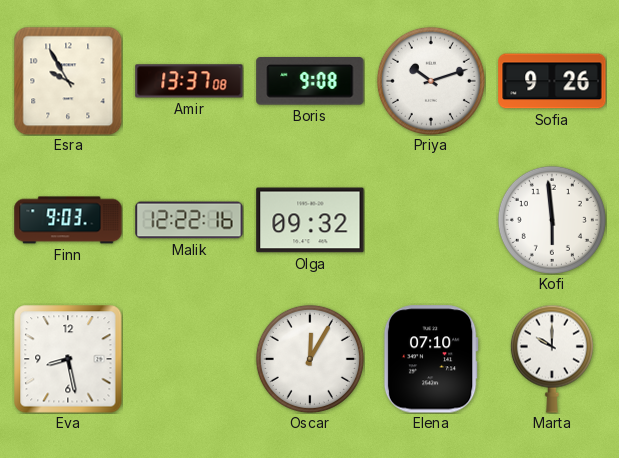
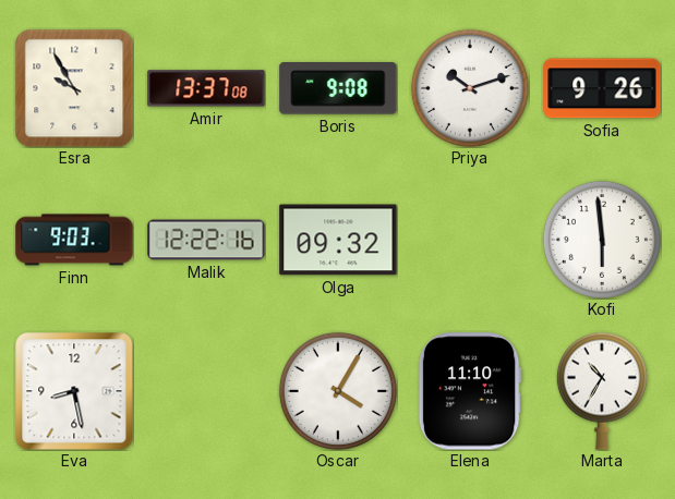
Oscar: 12:05 -> 4:05 (338, 391)
Elena: 07:10 -> 11:10 (470, 391)
Marta: 10:00 -> 10:35 (602, 391)
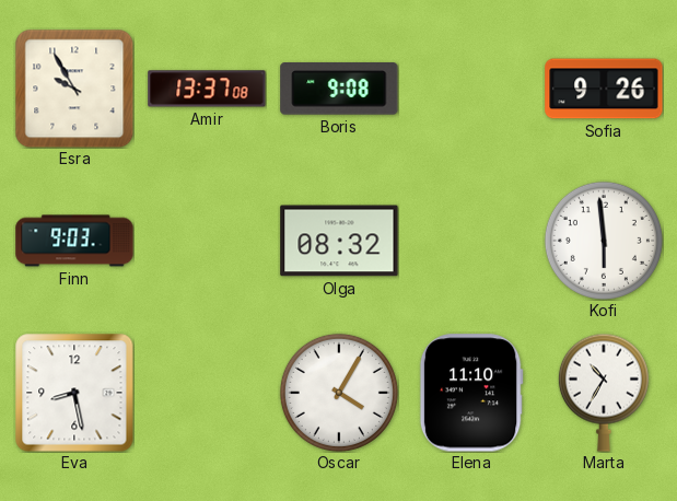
Priya: 10:12 -> none (470, 88)
Malik: 12:22 -> none (206, 240)
Olga: 09:32 -> 08:32 (339, 241)
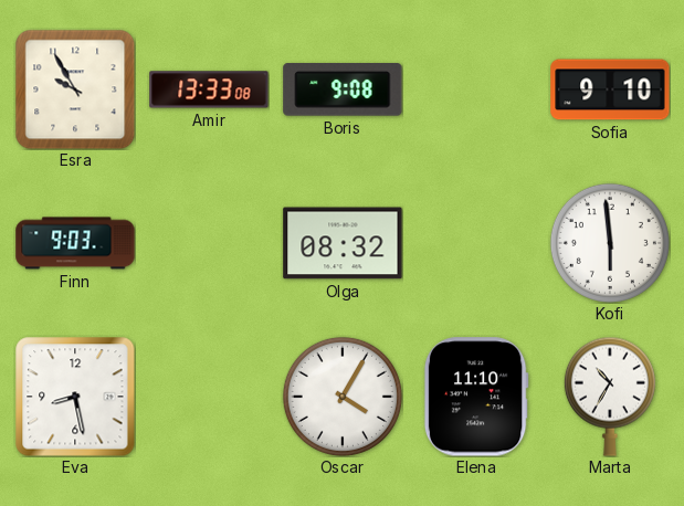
Amir: 13:37 -> 13:33 (209, 89)
Sofia: 9:26 -> 9:10 (610, 89)
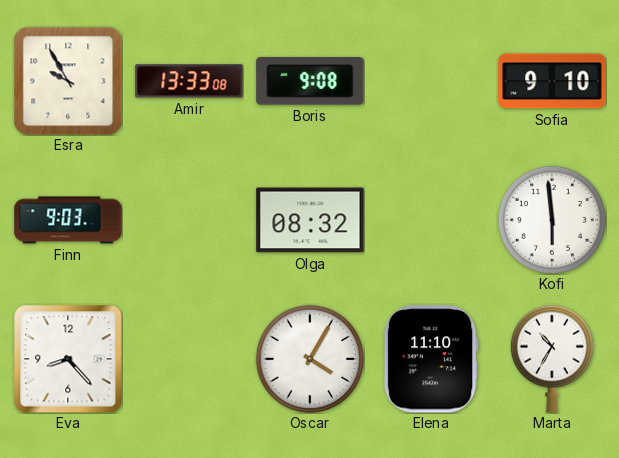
Eva: 8:28 -> 8:23 (68, 359)
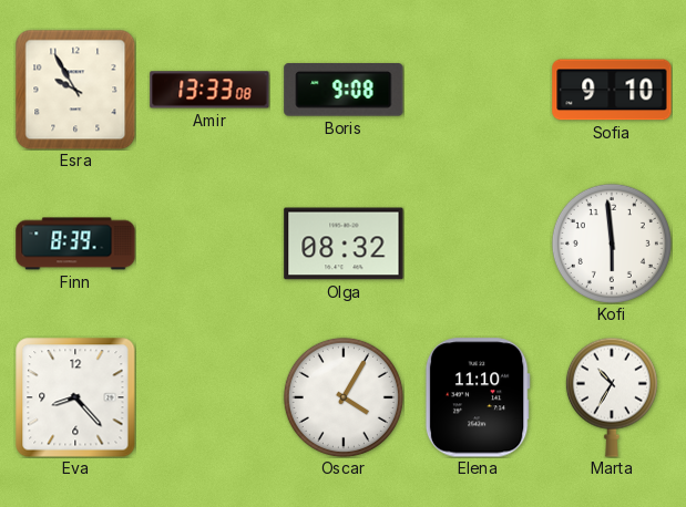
Finn: 9:03 -> 8:39 (75, 244)
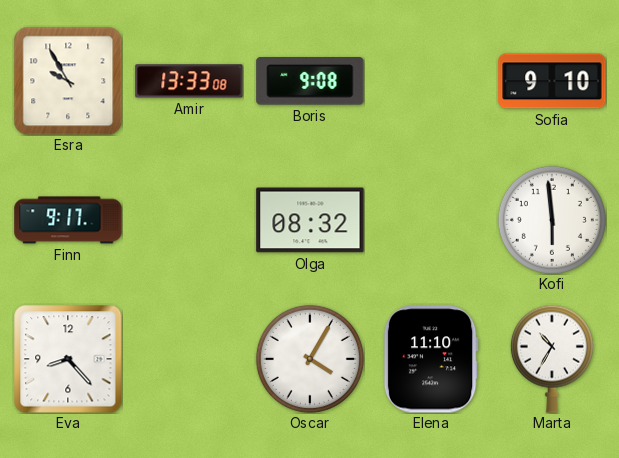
Finn: 8:39 -> 9:17 (68, 220)
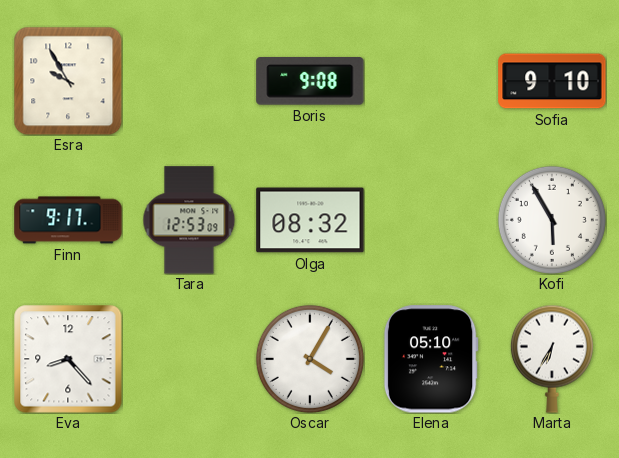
Amir: 13:33 -> none (189, 81)
Tara: none -> 12:53 (189, 220)
Kofi: 5:59 -> 5:55 (552, 220)
Elena: 11:10 -> 05:10 (431, 359)
Marta: 10:35 -> 6:35 (552, 359)
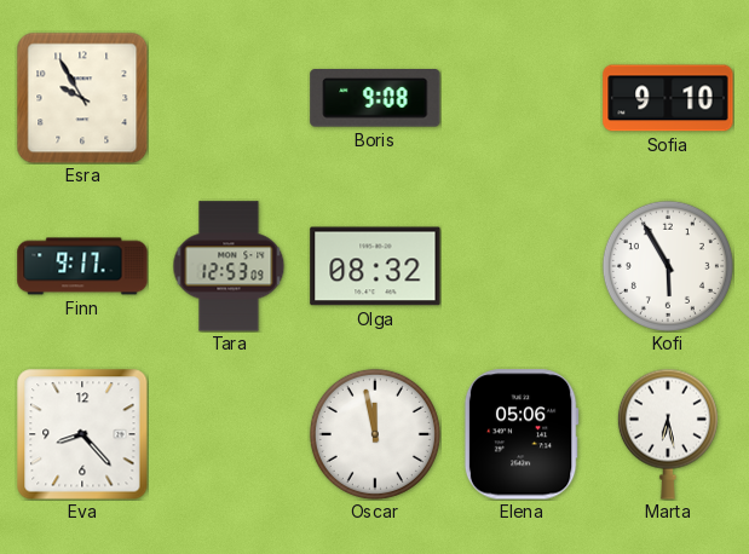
Oscar: 4:05 -> 11:58 (375, 434)
Elena: 05:10 -> 05:06 (522, 434)
Marta: 6:35 -> 6:28 (668, 434)
